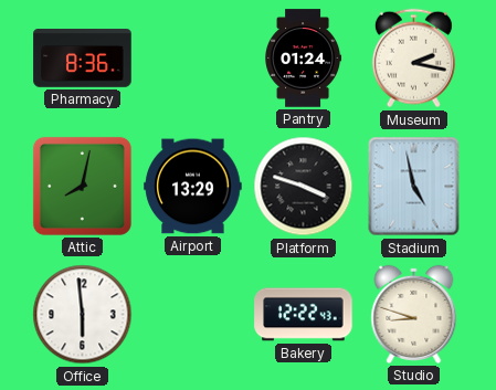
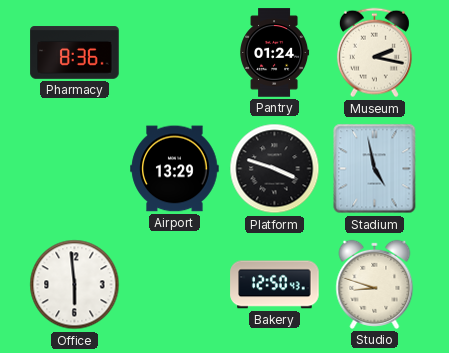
Attic: 8:02 -> none (82, 186)
Bakery: 12:22 -> 12:50 (275, 285)
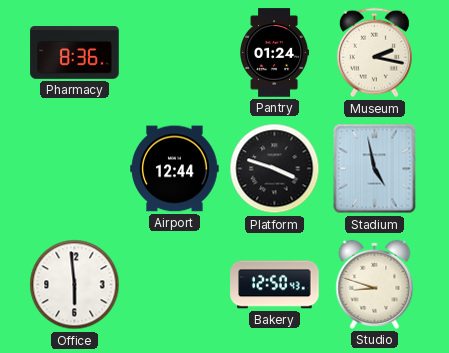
Airport: 13:29 -> 12:44 (175, 169)
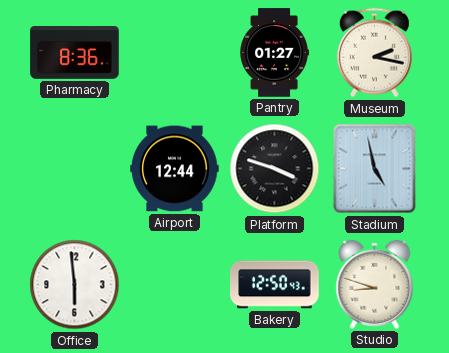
Pantry: 01:24 -> 01:27 (275, 53)
